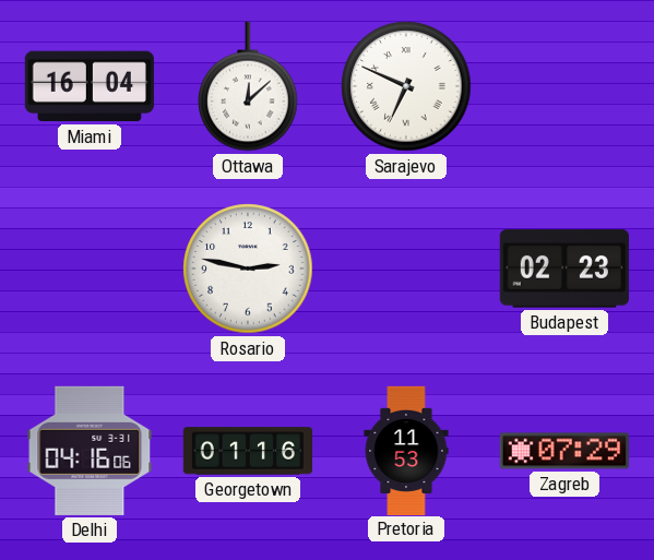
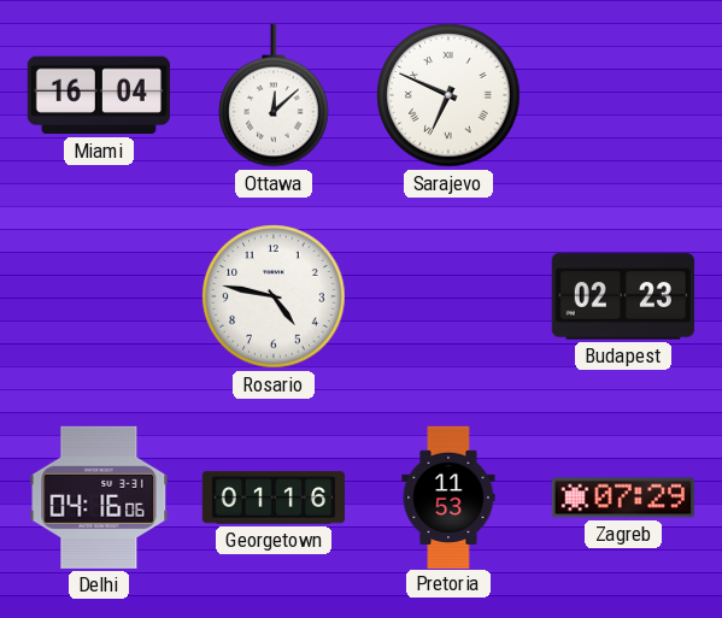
Rosario: 2:47 -> 4:47 (274, 296)
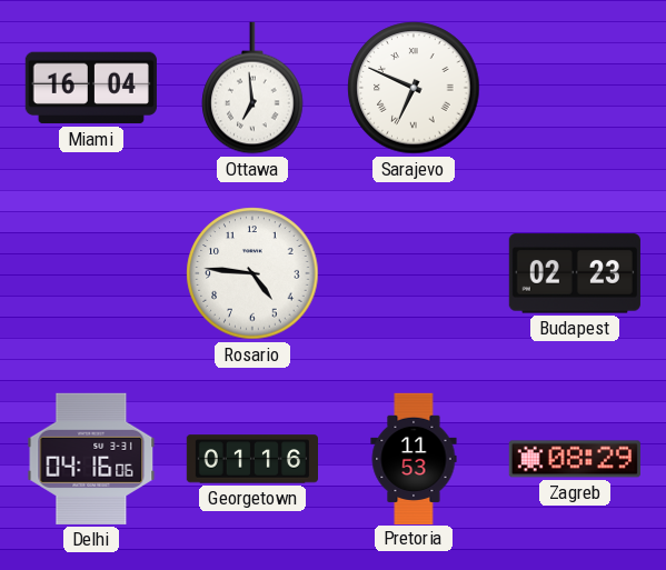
Ottawa: 12:08 -> 6:59 (252, 88)
Rosario: 4:47 -> 4:46 (252, 273)
Zagreb: 07:29 -> 08:29 (575, 459)
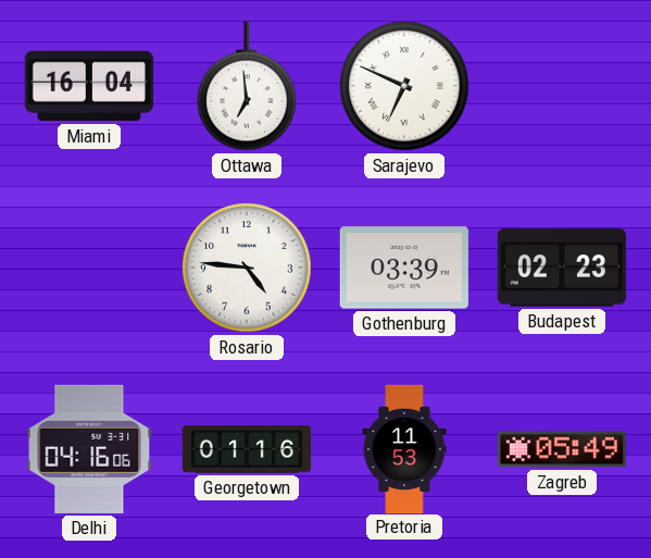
Gothenburg: none -> 03:39 (404, 268)
Zagreb: 08:29 -> 05:49 (562, 449)
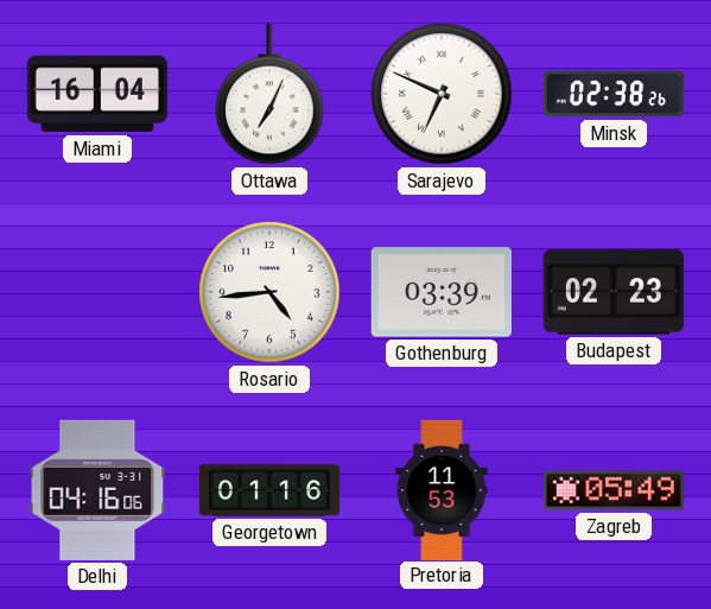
Ottawa: 6:59 -> 7:04 (269, 94)
Minsk: none -> 02:38 (614, 94)
Rosario: 4:46 -> 4:44 (269, 292)
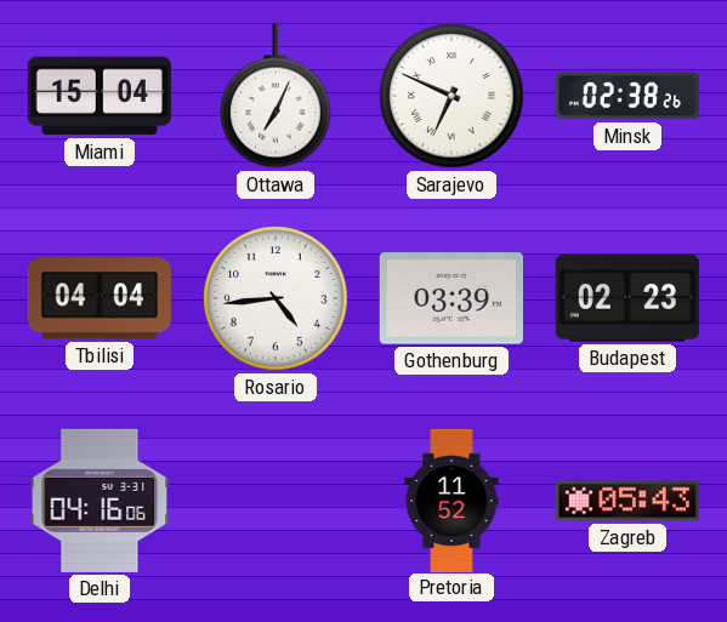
Miami: 16:04 -> 15:04 (100, 96)
Tbilisi: none -> 04:04 (100, 298)
Georgetown: 01:16 -> none (268, 490)
Pretoria: 11:53 -> 11:52 (451, 500)
Zagreb: 05:49 -> 05:43 (627, 501)
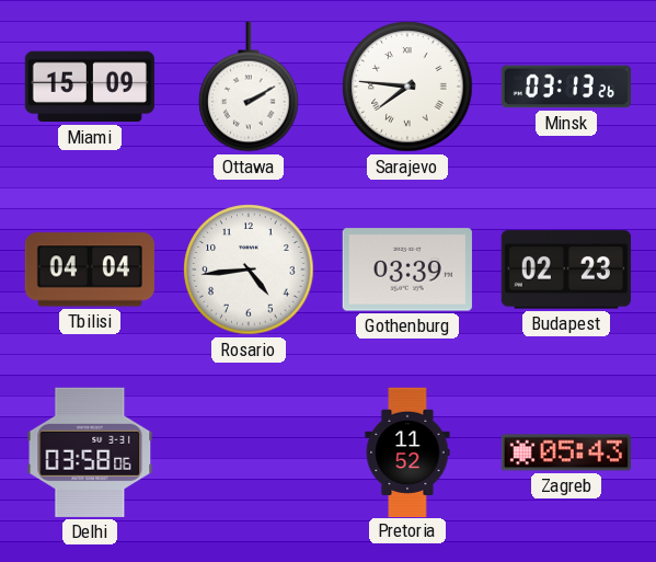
Miami: 15:04 -> 15:09 (90, 87)
Ottawa: 7:04 -> 2:10 (249, 87)
Sarajevo: 6:49 -> 7:46 (407, 87)
Minsk: 02:38 -> 03:13 (566, 87)
Delhi: 04:16 -> 03:58 (90, 452)
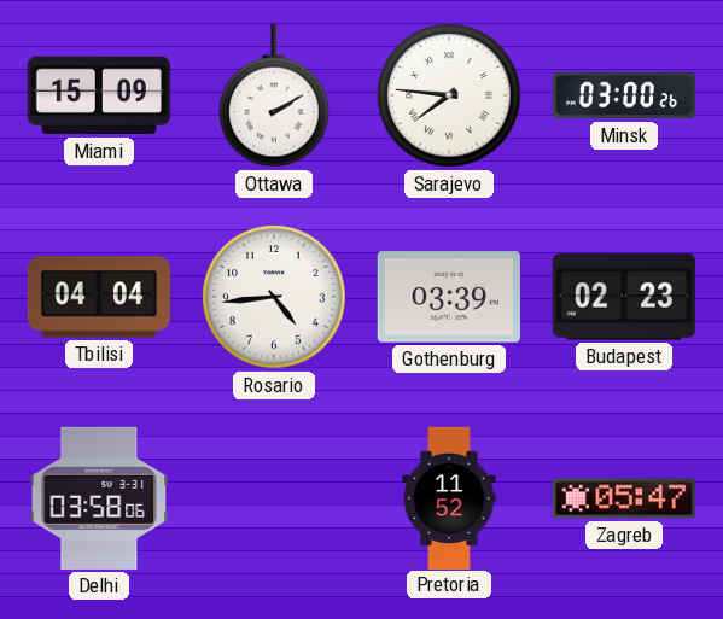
Minsk: 03:13 -> 03:00 (624, 95)
Zagreb: 05:43 -> 05:47 (624, 498)
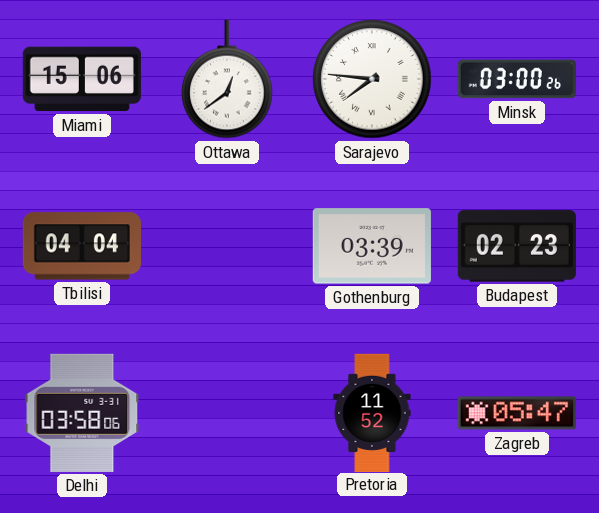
Miami: 15:09 -> 15:06 (82, 79)
Ottawa: 2:10 -> 12:39 (227, 79)
Rosario: 4:44 -> none (274, 297)
